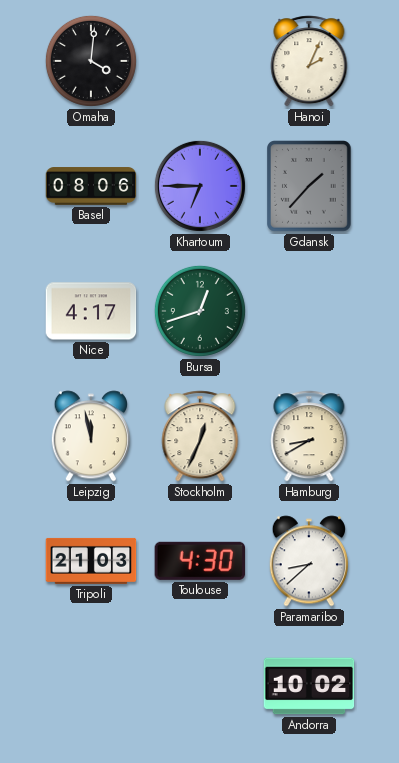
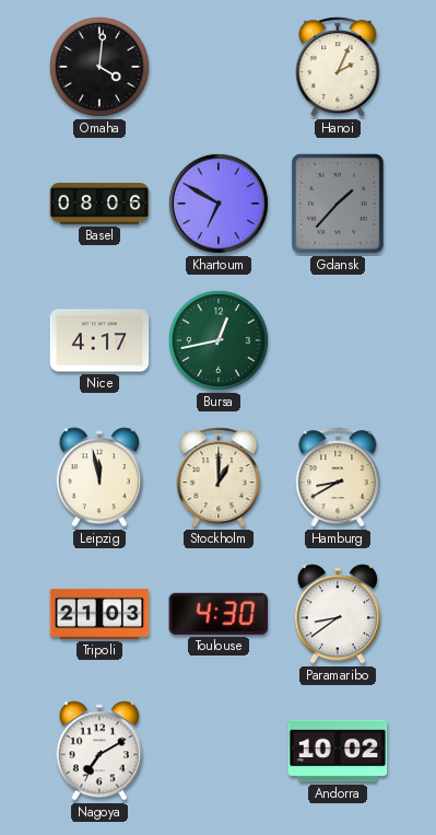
Khartoum: 6:45 -> 6:50 (219, 204)
Bursa: 12:42 -> 12:43 (219, 340)
Stockholm: 12:34 -> 1:00 (219, 477)
Paramaribo: 8:38 -> 8:39 (337, 614)
Nagoya: none -> 7:10 (98, 751)
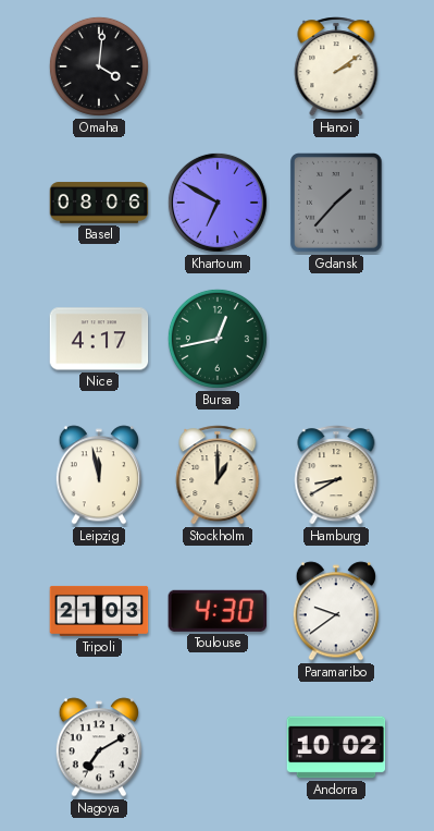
Hanoi: 2:04 -> 2:09 (336, 66)
Paramaribo: 8:39 -> 9:39 (335, 611)
